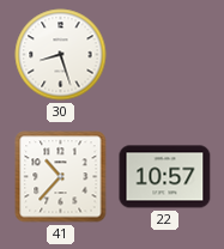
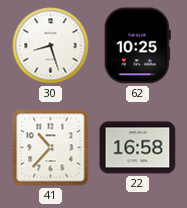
62: none -> 10:25 (137, 46)
22: 10:57 -> 16:58 (138, 148)
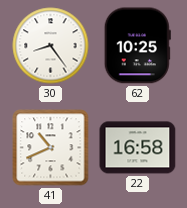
30: 8:27 -> 8:24 (51, 46)
41: 10:37 -> 10:41 (51, 148)
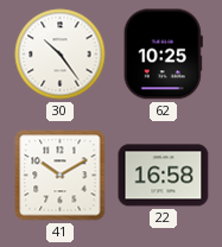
30: 8:24 -> 10:24 (61, 55)
41: 10:41 -> 10:10 (61, 176)
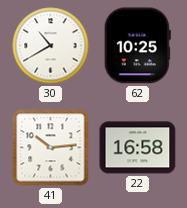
30: 10:24 -> 10:40 (51, 46)
41: 10:10 -> 10:14 (51, 148)
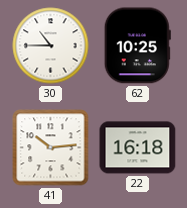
30: 10:40 -> 10:45 (51, 46)
22: 16:58 -> 16:18 (138, 148)
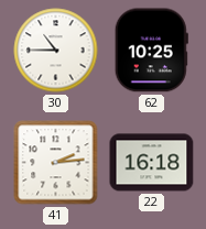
41: 10:14 -> 2:14 (56, 163)
